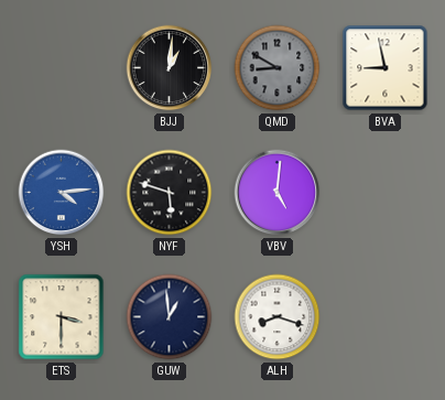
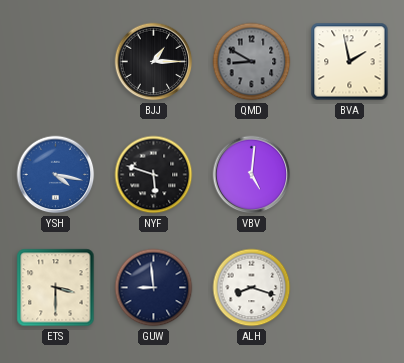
BJJ: 1:01 -> 1:15 (154, 62)
BVA: 8:58 -> 1:58 (350, 62)
YSH: 4:14 -> 4:17 (56, 175)
GUW: 12:59 -> 8:59 (154, 288)
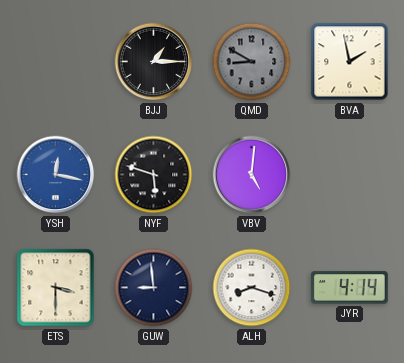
YSH: 4:17 -> 12:17 (56, 175)
JYR: none -> 4:14 (349, 288)
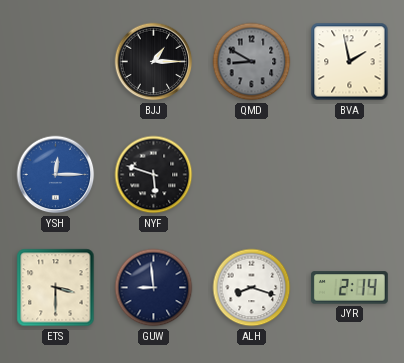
YSH: 12:17 -> 12:15 (56, 175)
VBV: 5:01 -> none (252, 175)
JYR: 4:14 -> 2:14 (349, 288)
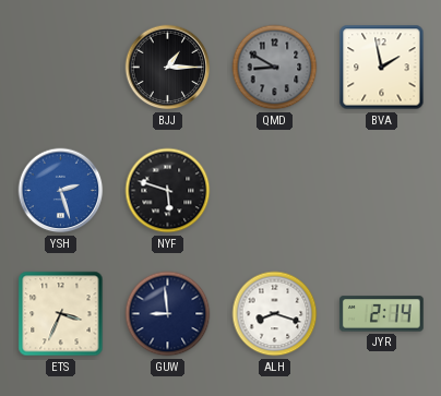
YSH: 12:15 -> 2:27 (61, 191)
ETS: 3:30 -> 3:34 (61, 314)
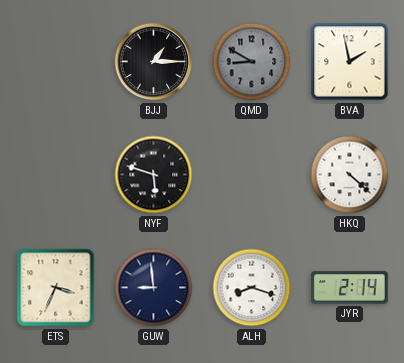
YSH: 2:27 -> none (61, 191)
HKQ: none -> 4:22 (350, 175)
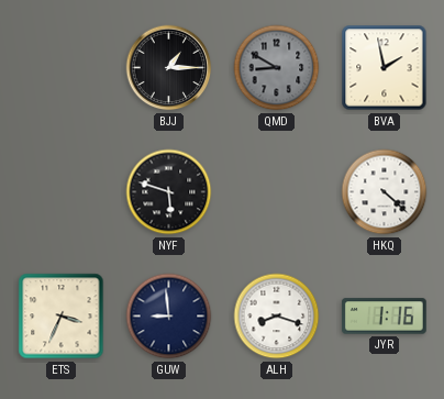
JYR: 2:14 -> 1:16 (384, 317)
